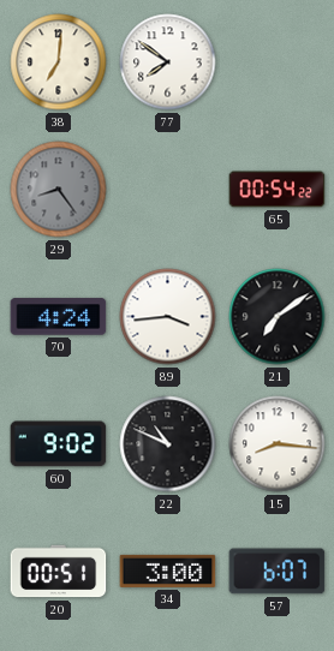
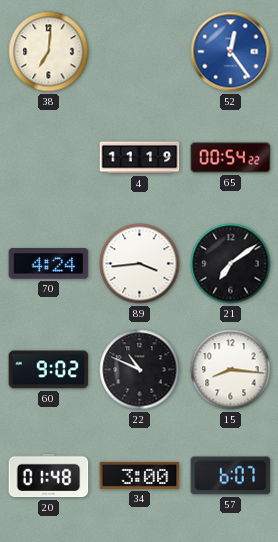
77: 7:51 -> none (168, 62)
52: none -> 12:24 (231, 52)
29: 8:24 -> none (59, 190)
4: none -> 11:19 (140, 158)
20: 00:51 -> 01:48 (49, 476)
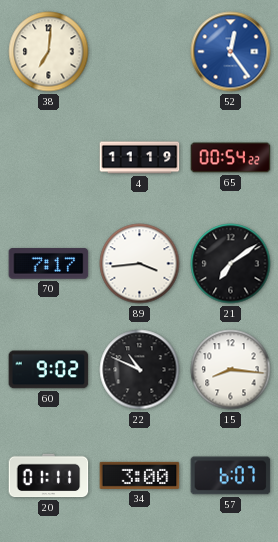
70: 4:24 -> 7:17 (49, 264)
20: 01:48 -> 01:11 (49, 476)
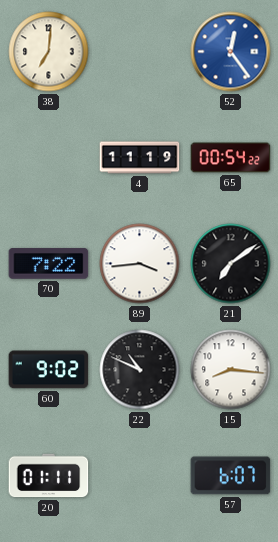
70: 7:17 -> 7:22 (49, 264)
34: 3:00 -> none (140, 475)
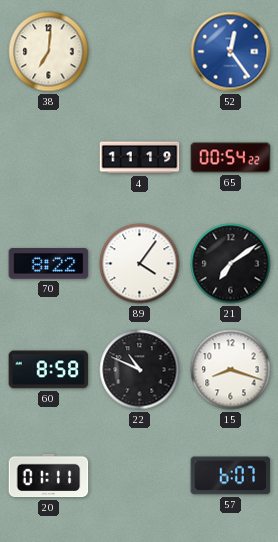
70: 7:22 -> 8:22 (49, 264)
89: 3:44 -> 4:06 (140, 264)
60: 9:02 -> 8:58 (49, 370)
15: 8:16 -> 8:18 (231, 370)
